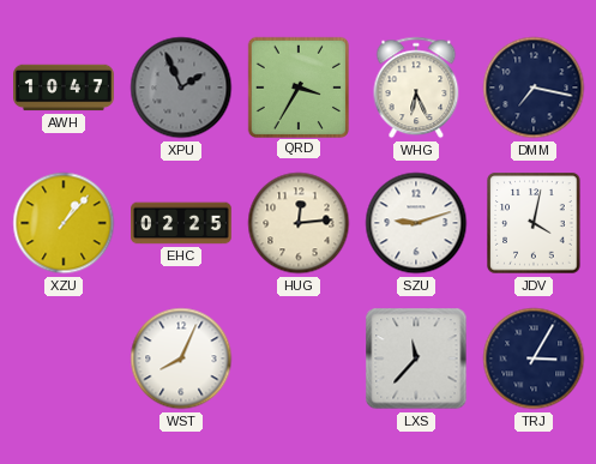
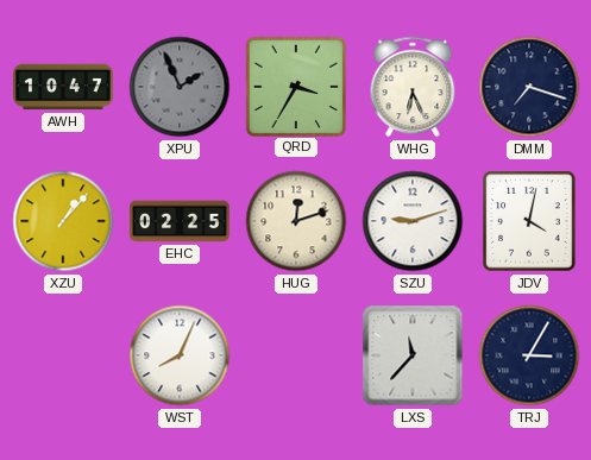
DMM: 7:17 -> 7:18 (529, 87)
HUG: 12:14 -> 12:12 (296, 221)
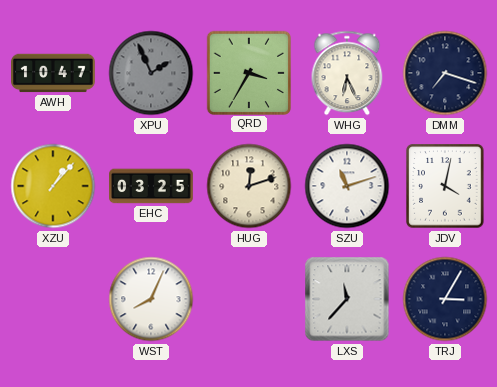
EHC: 02:25 -> 03:25 (151, 186)
SZU: 9:12 -> 11:12 (347, 186)
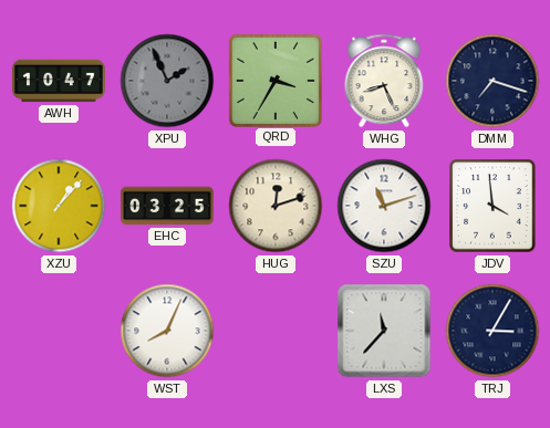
WHG: 6:26 -> 8:26 (384, 81)
JDV: 4:02 -> 3:59 (492, 206)
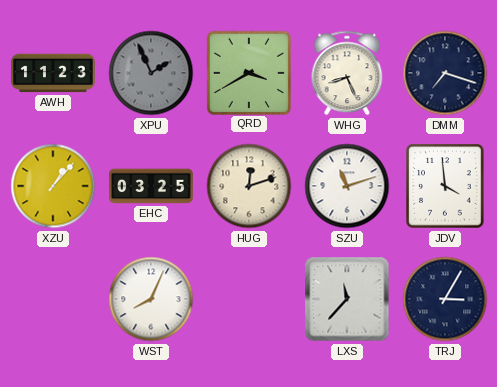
AWH: 10:47 -> 11:23 (53, 73)
QRD: 3:35 -> 3:40 (248, 72)
